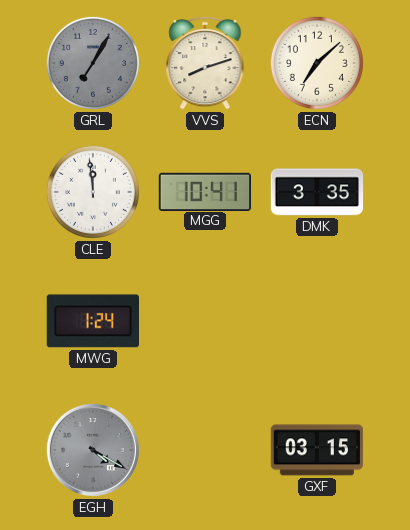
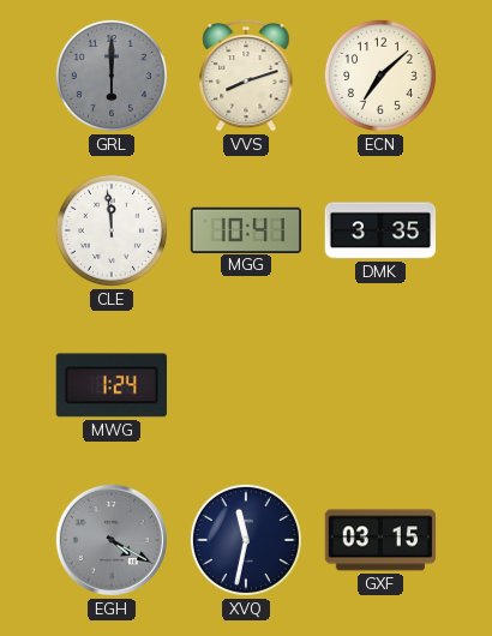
GRL: 7:05 -> 6:00 (112, 76)
XVQ: none -> 11:32 (246, 540)
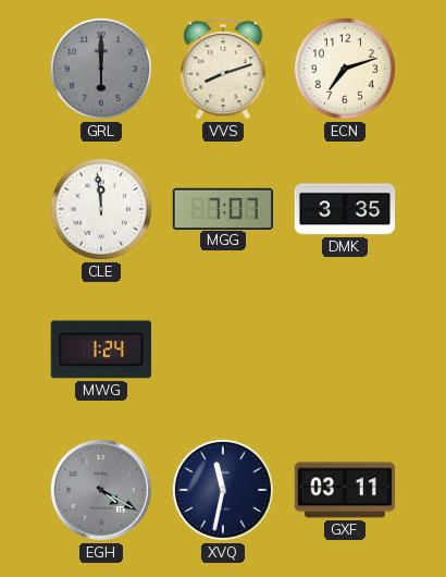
ECN: 7:08 -> 7:12 (345, 69)
MGG: 10:41 -> 7:07 (222, 208)
GXF: 03:15 -> 03:11 (345, 490)
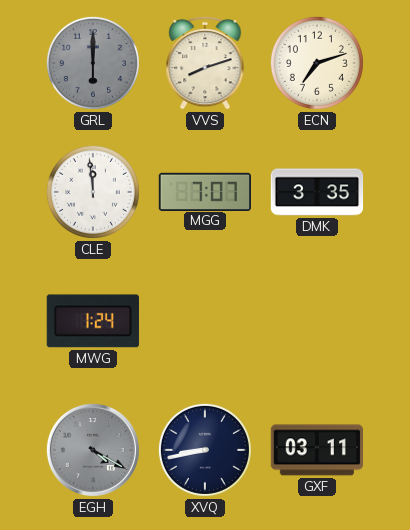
XVQ: 11:32 -> 8:43 (205, 450)
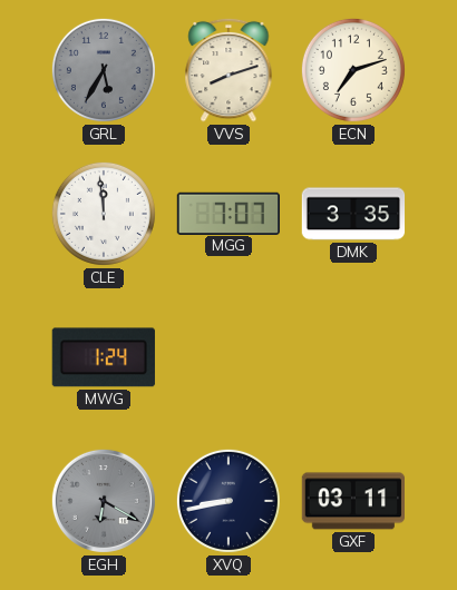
GRL: 6:00 -> 5:35 (104, 70)
EGH: 4:20 -> 6:20 (104, 501)
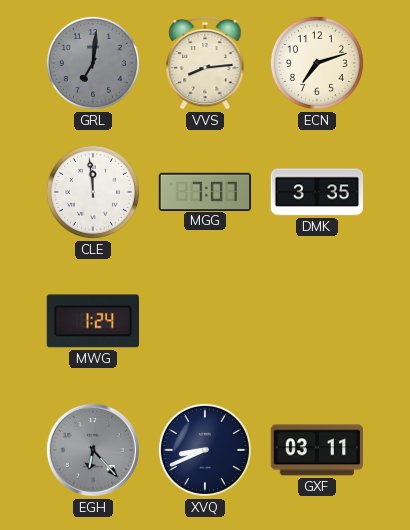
GRL: 5:35 -> 7:01 (93, 63)
VVS: 8:12 -> 8:14 (205, 63)
EGH: 6:20 -> 6:23 (93, 450)
XVQ: 8:43 -> 8:41 (205, 450)
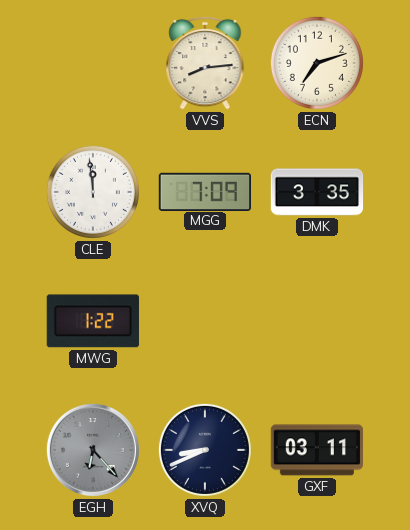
GRL: 7:01 -> none (93, 63)
MGG: 7:07 -> 7:09 (204, 191)
MWG: 1:24 -> 1:22 (93, 321)
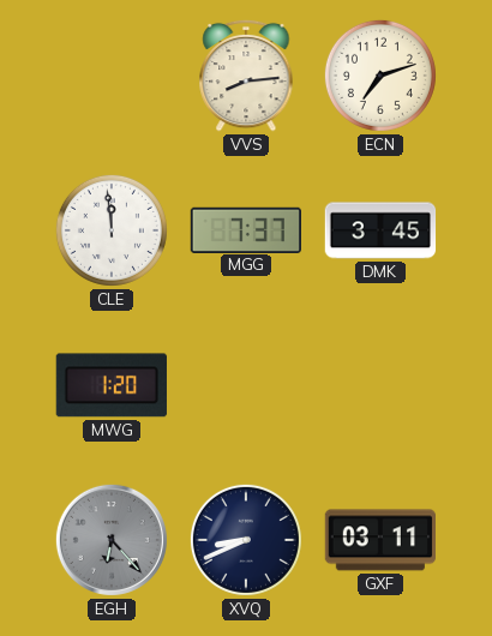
MGG: 7:09 -> 7:37 (245, 229)
DMK: 3:35 -> 3:45 (380, 230)
MWG: 1:22 -> 1:20 (112, 385)
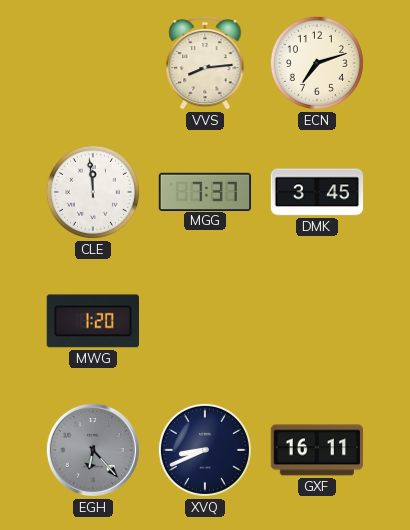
GXF: 03:11 -> 16:11 (317, 450)
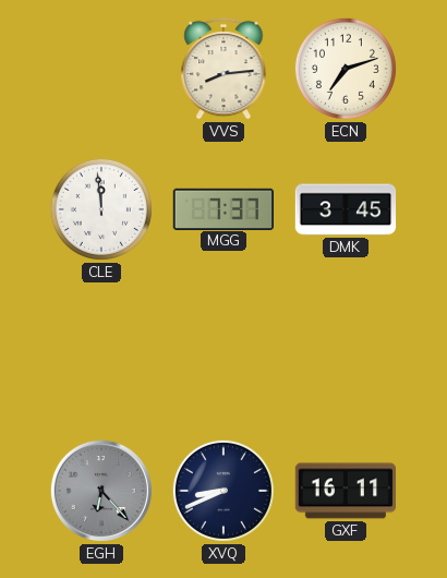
MWG: 1:20 -> none (93, 321)
